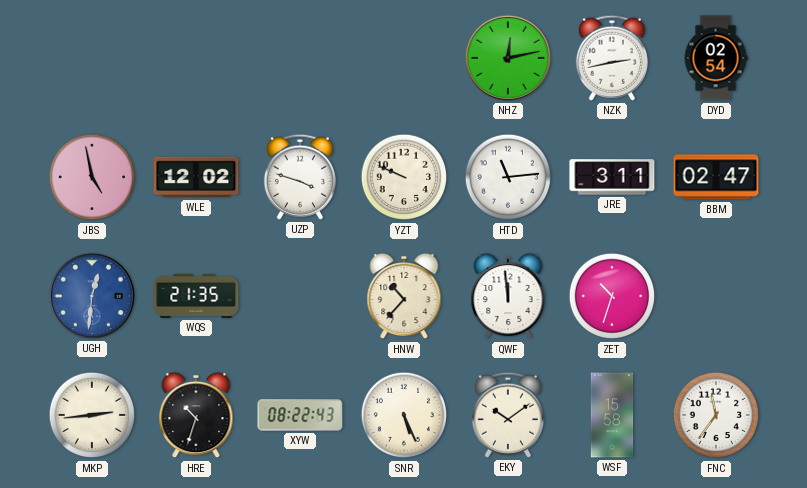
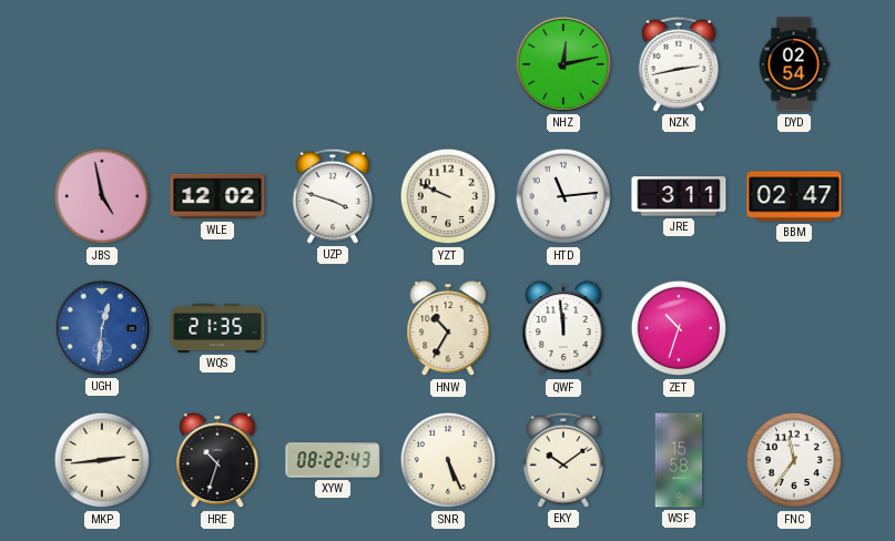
HNW: 10:37 -> 10:35 (448, 328)
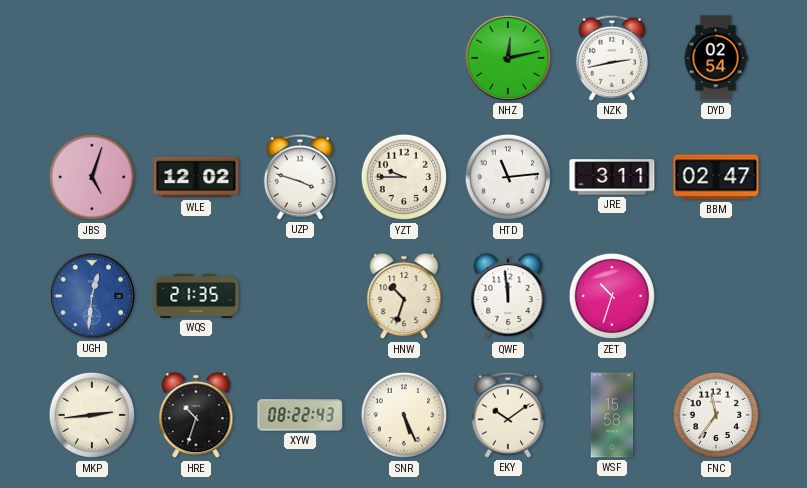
JBS: 4:58 -> 5:03 (92, 177)
YZT: 9:49 -> 9:45 (404, 177)
HNW: 10:35 -> 10:33 (404, 296)
